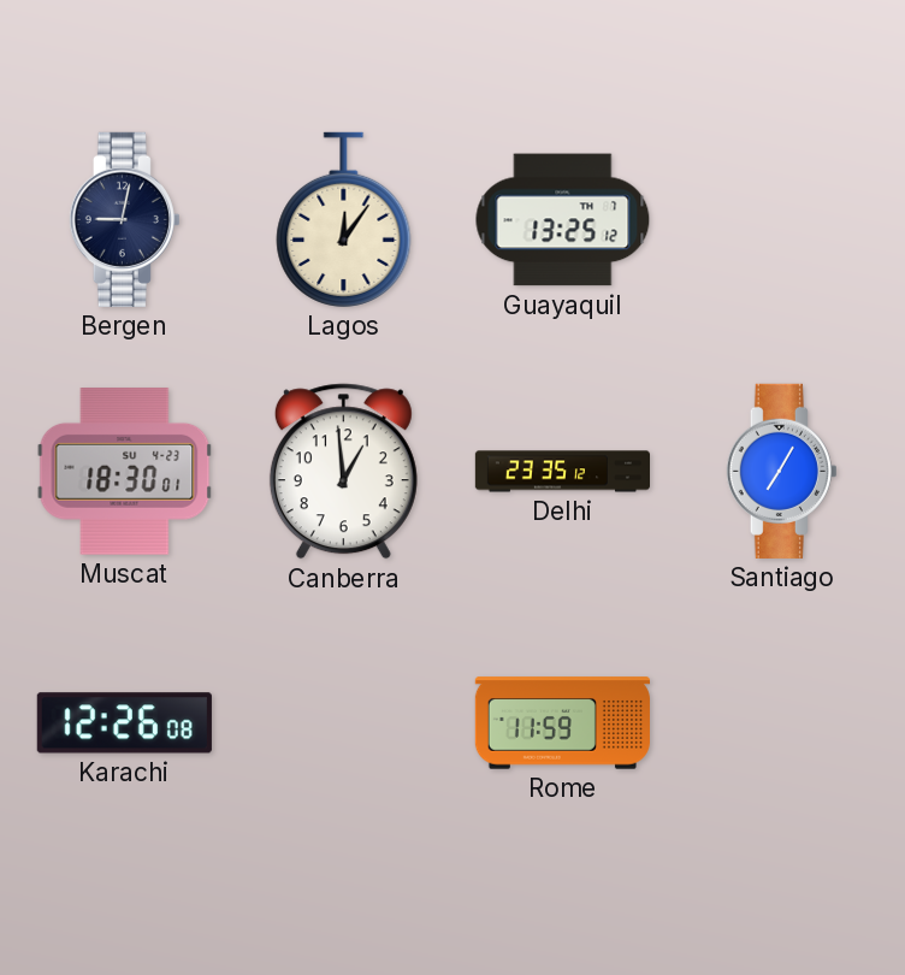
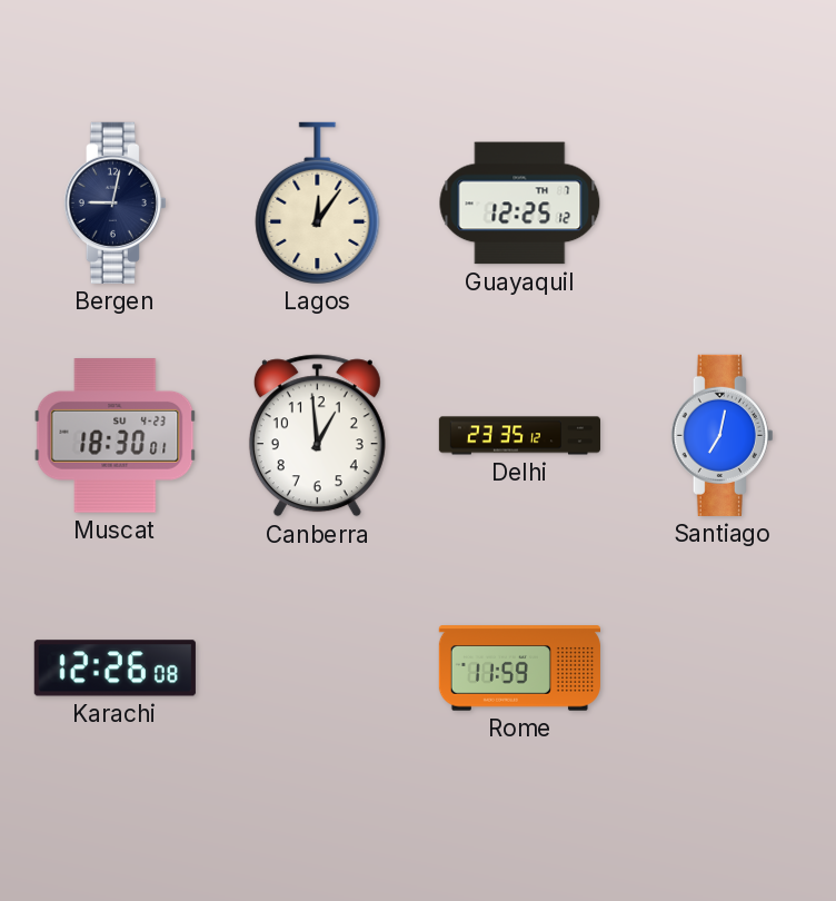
Guayaquil: 13:25 -> 12:25 (520, 204)
Santiago: 7:05 -> 7:02 (721, 435)
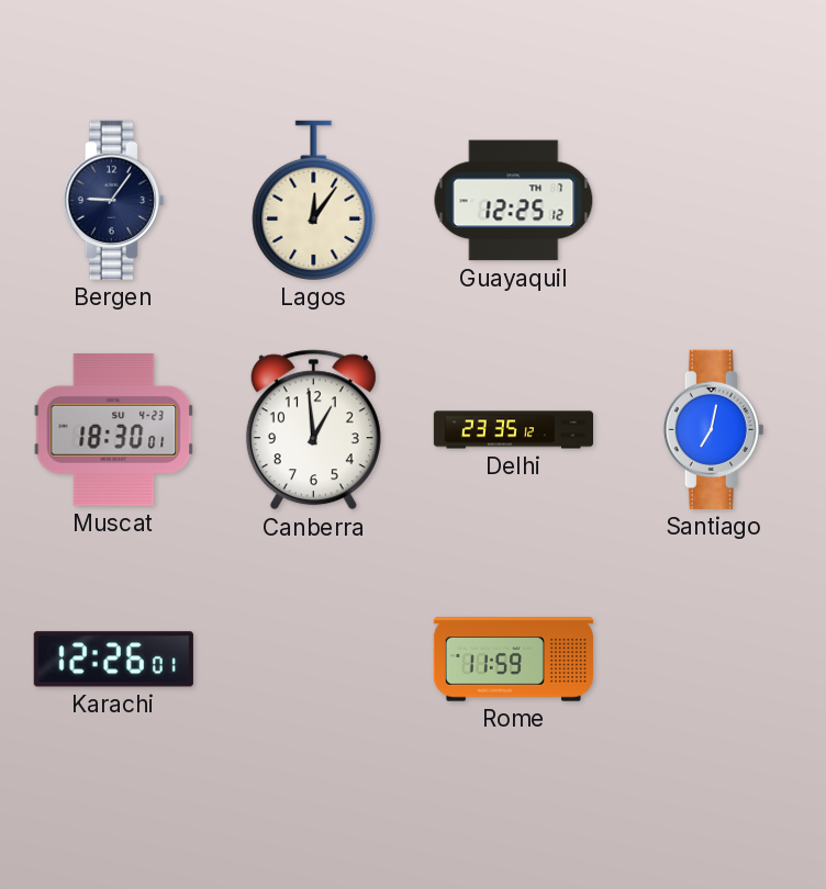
Bergen: 9:02 -> 9:06 (113, 200)
Karachi: 12:26:08 -> 12:26:01 (113, 660)
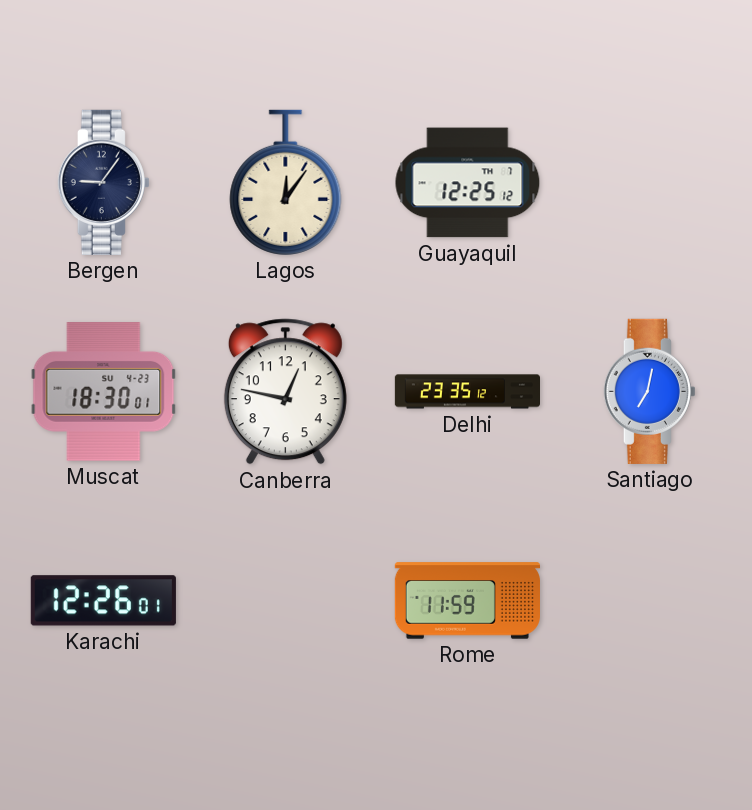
Canberra: 12:59 -> 12:47 (285, 392)
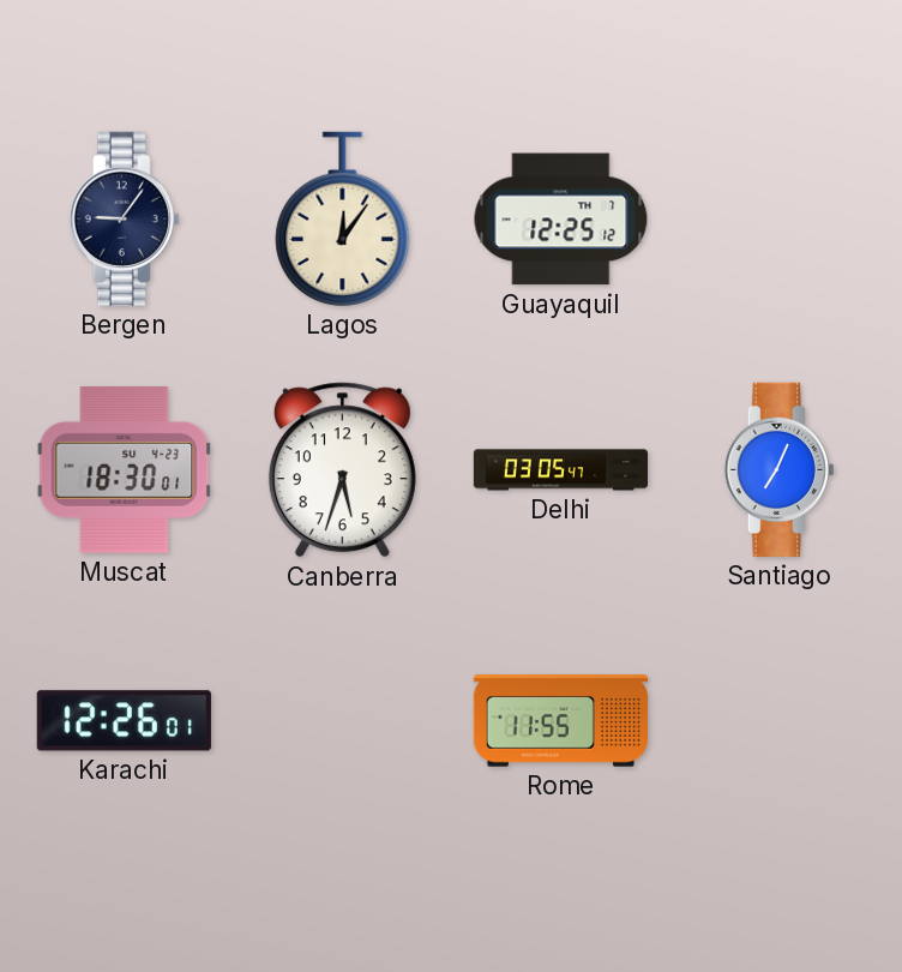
Canberra: 12:47 -> 5:33 (342, 470)
Delhi: 23:35 -> 03:05 (560, 470)
Santiago: 7:02 -> 7:04 (778, 469)
Rome: 11:59 -> 11:55 (560, 721)
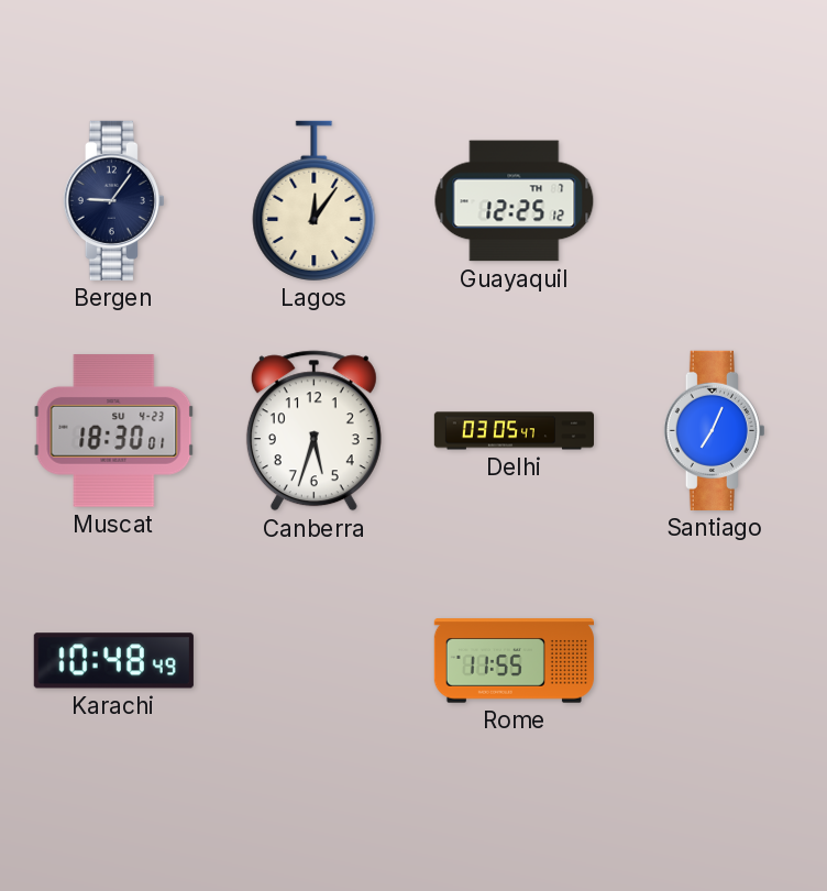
Karachi: 12:26 -> 10:48 (113, 661)
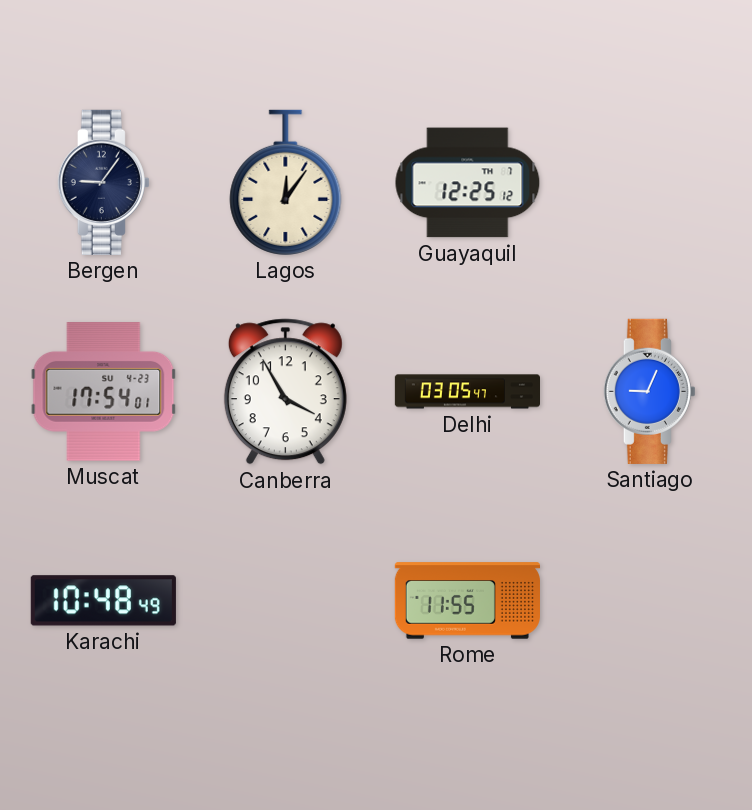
Muscat: 18:30 -> 17:54 (104, 392)
Canberra: 5:33 -> 3:55 (285, 392)
Santiago: 7:04 -> 9:04 (649, 391)
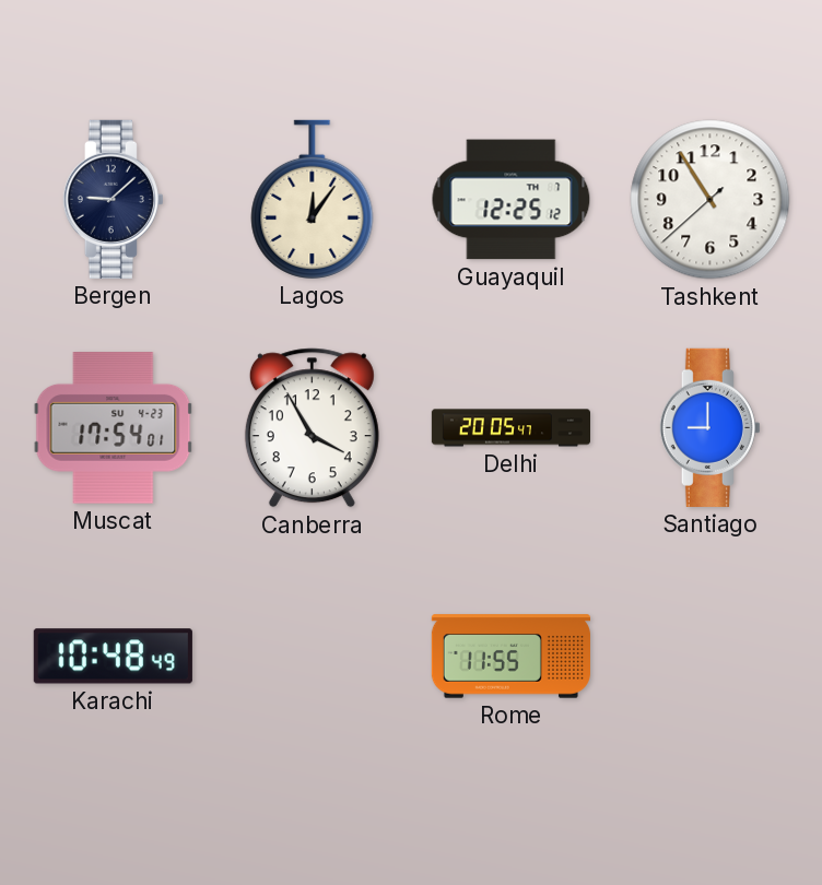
Bergen: 9:06 -> 9:08 (113, 199)
Tashkent: none -> 10:54 (711, 200)
Delhi: 03:05 -> 20:05 (510, 428)
Santiago: 9:04 -> 9:00 (709, 427)
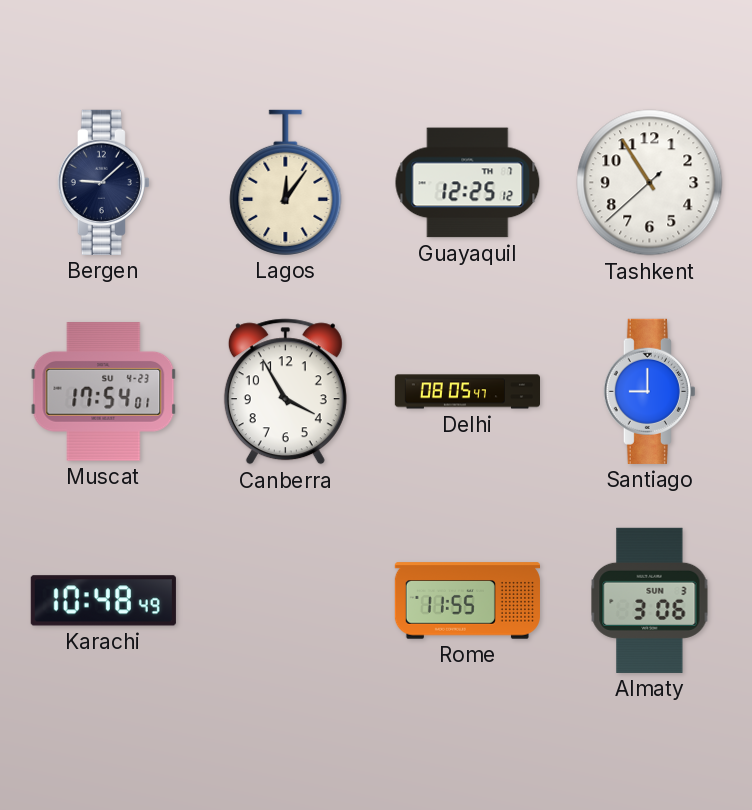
Delhi: 20:05 -> 08:05 (467, 392)
Almaty: none -> 3:06 (650, 600)
